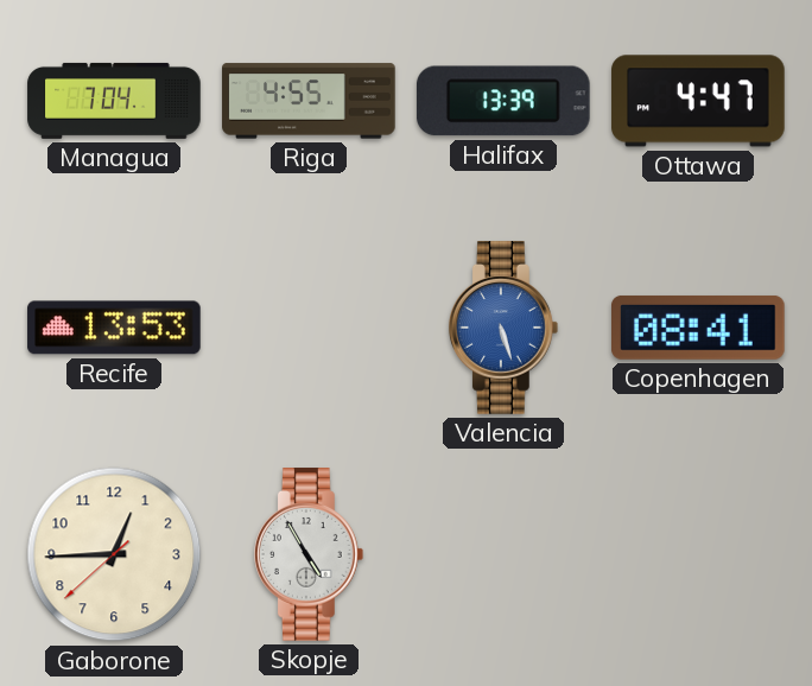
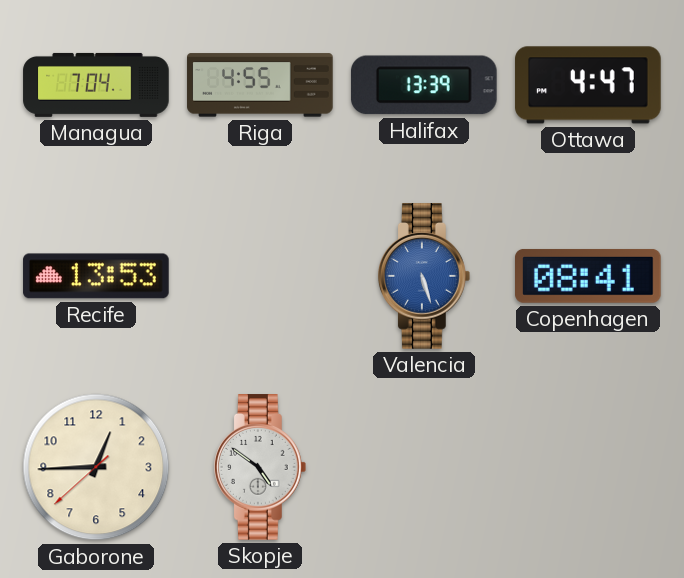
Skopje: 4:55 -> 4:51 (260, 467)
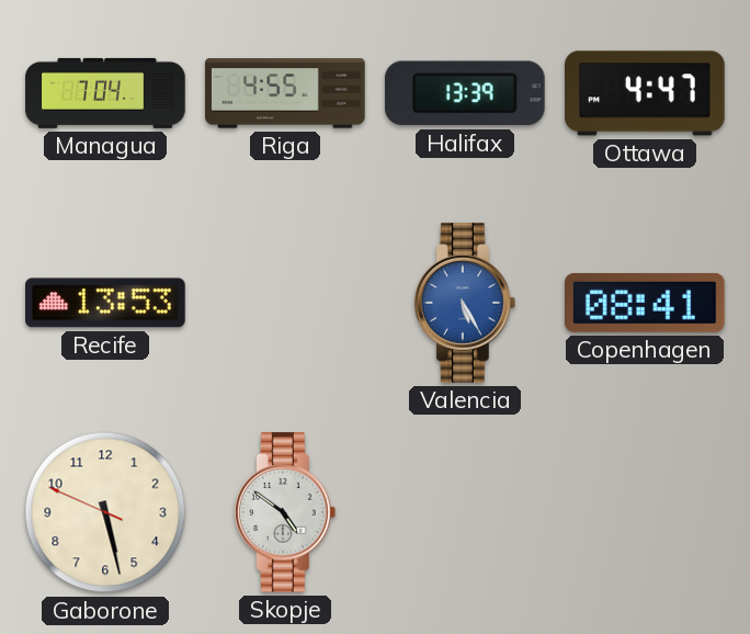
Valencia: 5:27 -> 5:25 (465, 303)
Gaborone: 12:44 -> 5:27 (105, 512)
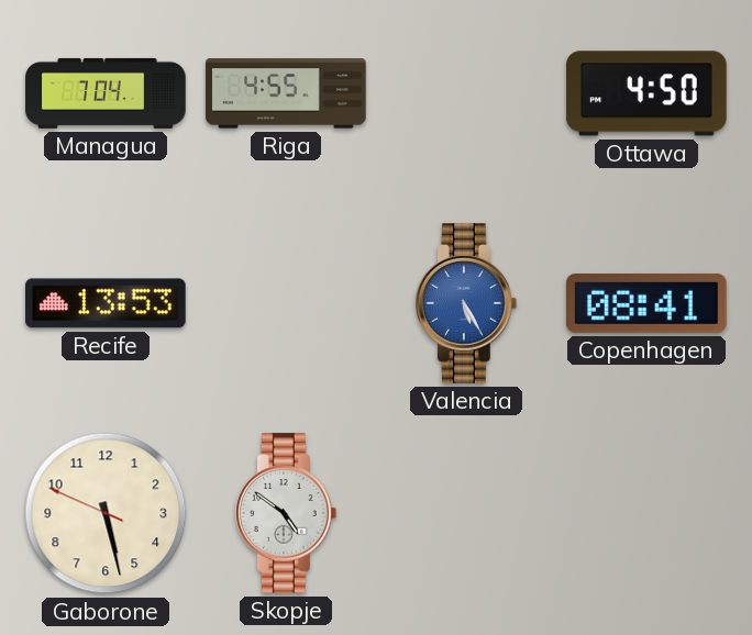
Halifax: 13:39 -> none (465, 93)
Ottawa: 4:47 -> 4:50 (646, 93)
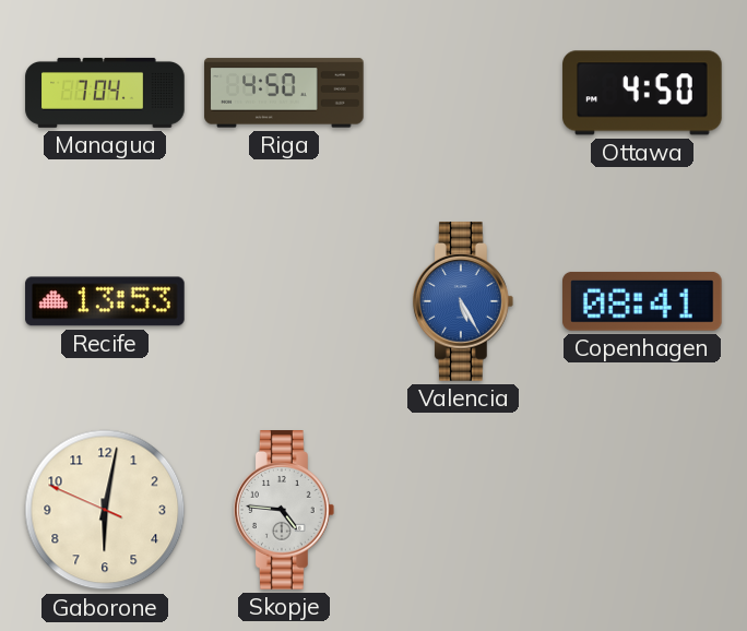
Riga: 4:55 -> 4:50 (284, 93)
Gaborone: 5:27 -> 6:01 (105, 510)
Skopje: 4:51 -> 4:46 (284, 510)
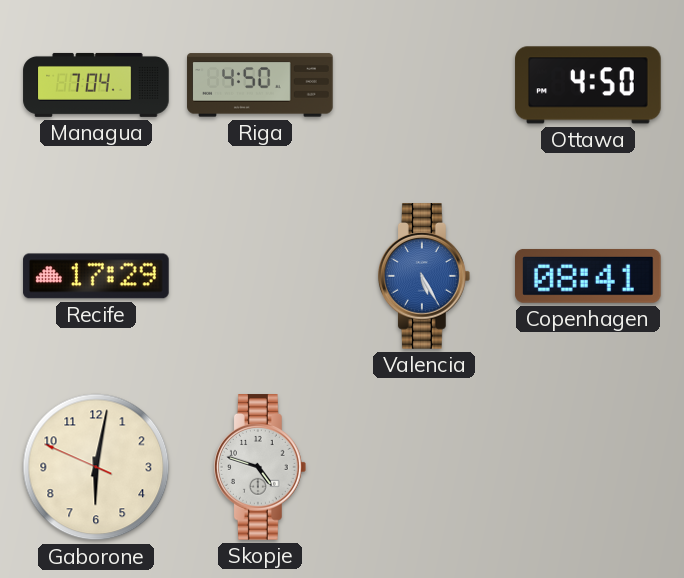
Recife: 13:53 -> 17:29 (96, 276)
Skopje: 4:46 -> 4:48 (260, 467)
